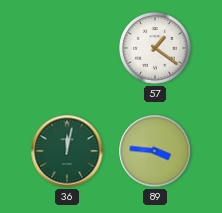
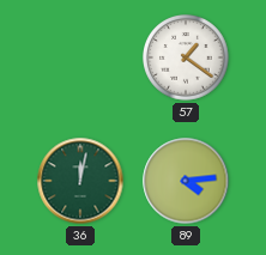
89: 3:46 -> 4:14 (186, 181)
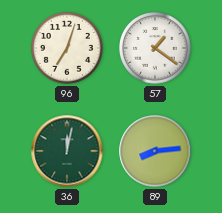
96: none -> 7:03 (68, 49)
89: 4:14 -> 8:14 (155, 151)
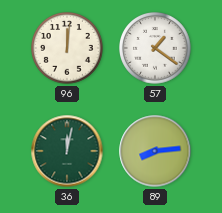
96: 7:03 -> 12:01 (68, 49)
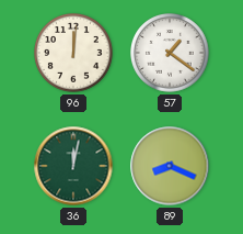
89: 8:14 -> 8:19 (170, 166)
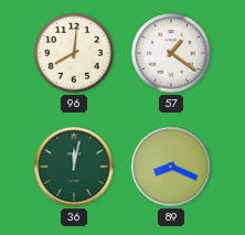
96: 12:01 -> 8:01 (75, 54)
